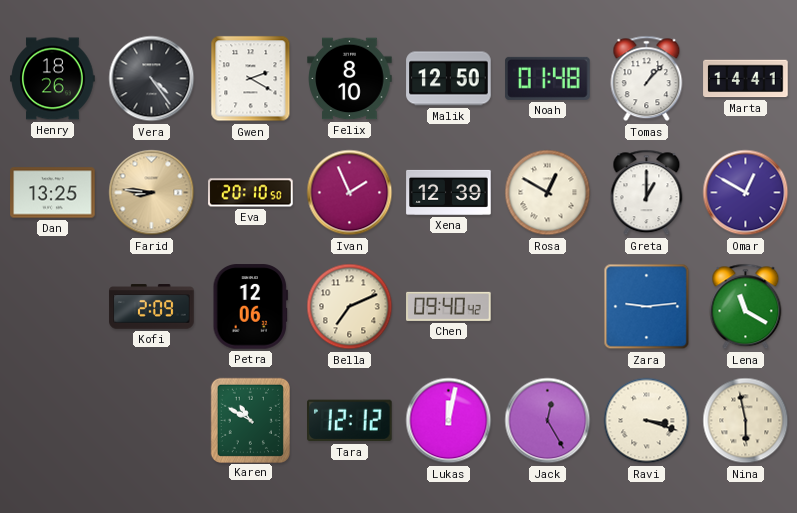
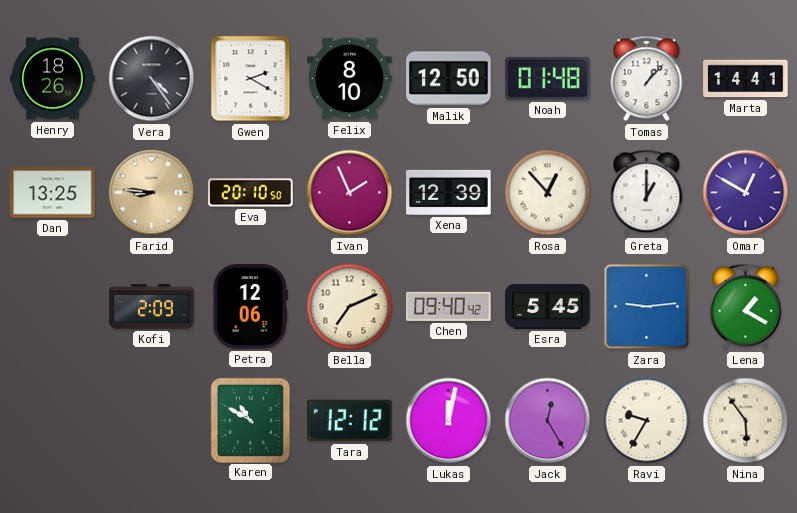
Rosa: 12:50 -> 12:53 (548, 193)
Esra: none -> 5:45 (548, 306)
Lena: 11:20 -> 1:20 (746, 307)
Ravi: 3:18 -> 9:35 (647, 421)
Nina: 5:58 -> 5:54 (746, 421)
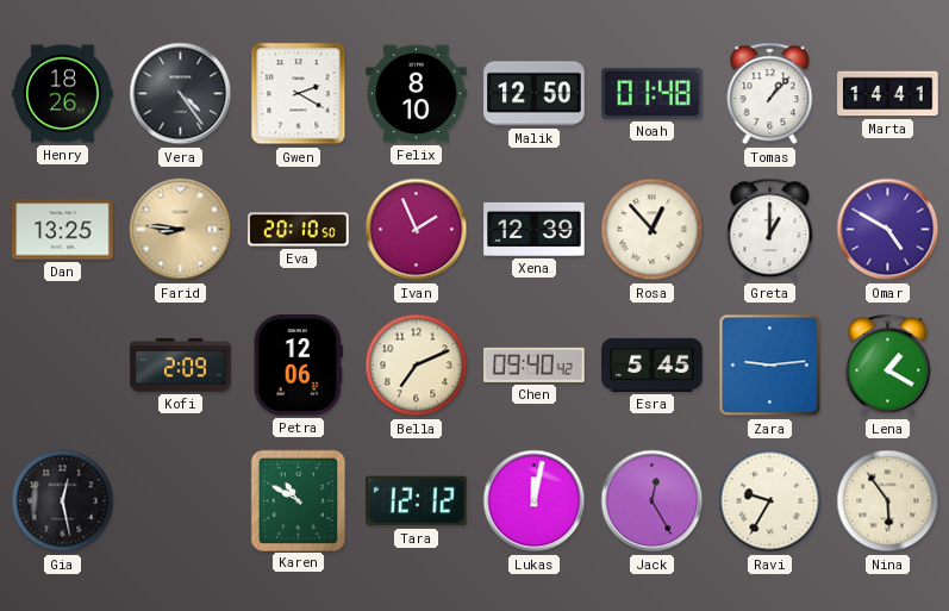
Omar: 12:50 -> 4:50 (888, 230)
Gia: none -> 12:28 (63, 501)
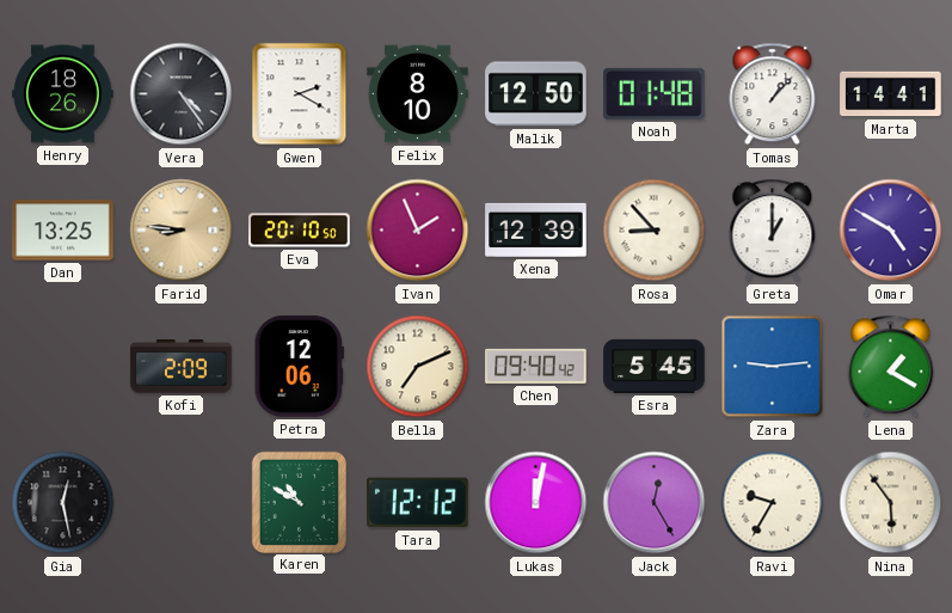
Rosa: 12:53 -> 8:53 (655, 231)
